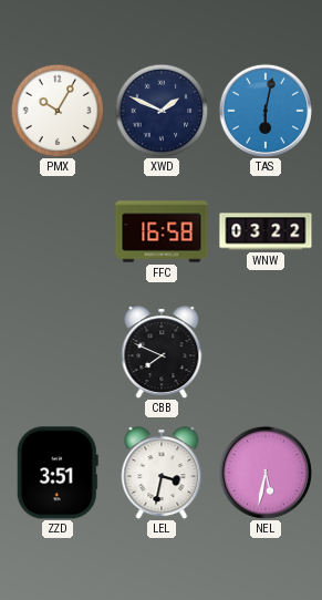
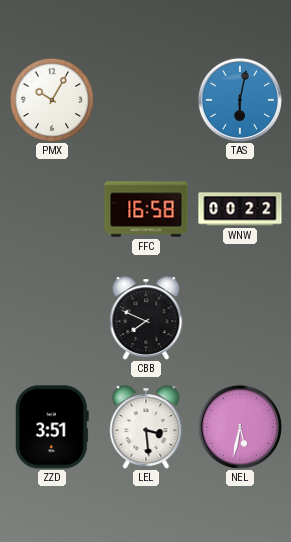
XWD: 1:49 -> none (162, 111)
WNW: 03:22 -> 00:22 (240, 209)
LEL: 3:32 -> 3:29 (146, 427)
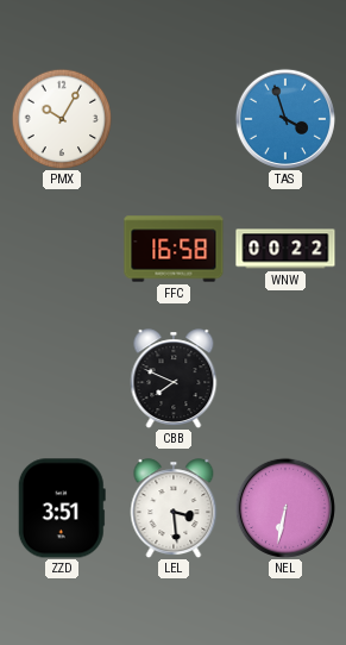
TAS: 6:02 -> 3:57 (285, 119)
NEL: 5:32 -> 6:32 (285, 508)
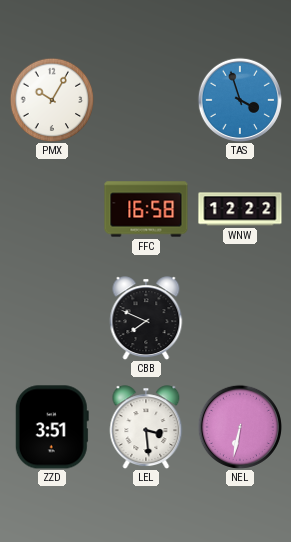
WNW: 00:22 -> 12:22 (240, 209)
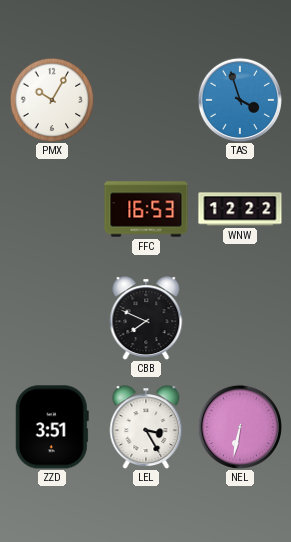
FFC: 16:58 -> 16:53 (146, 209)
LEL: 3:29 -> 3:25 (146, 427)
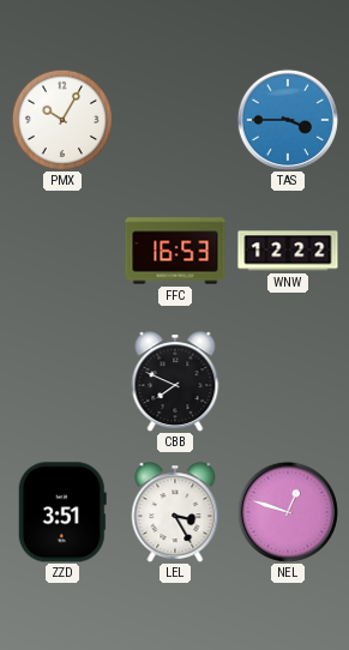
TAS: 3:57 -> 3:45 (288, 120)
NEL: 6:32 -> 12:48 (288, 512)
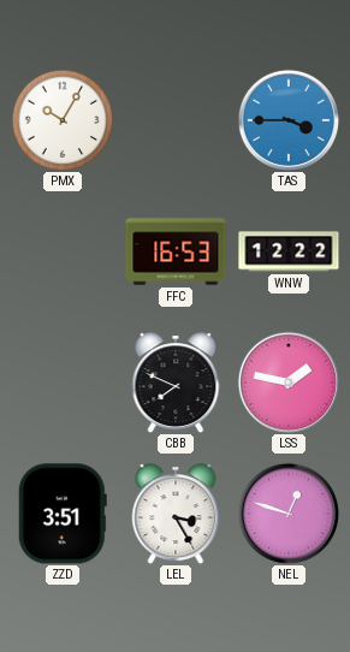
LSS: none -> 1:47 (289, 383)
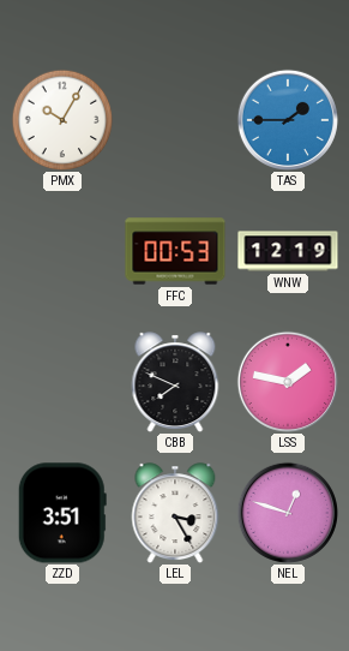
TAS: 3:45 -> 1:45 (288, 120)
FFC: 16:53 -> 00:53 (175, 251)
WNW: 12:22 -> 12:19 (288, 251)
